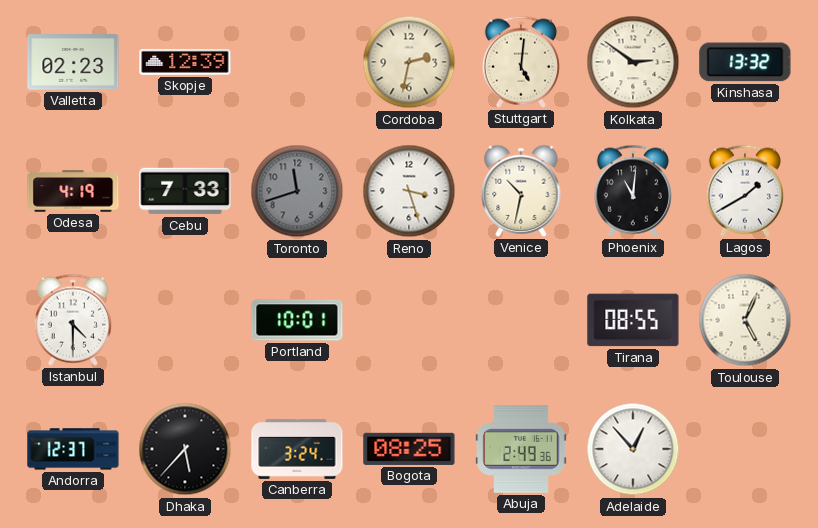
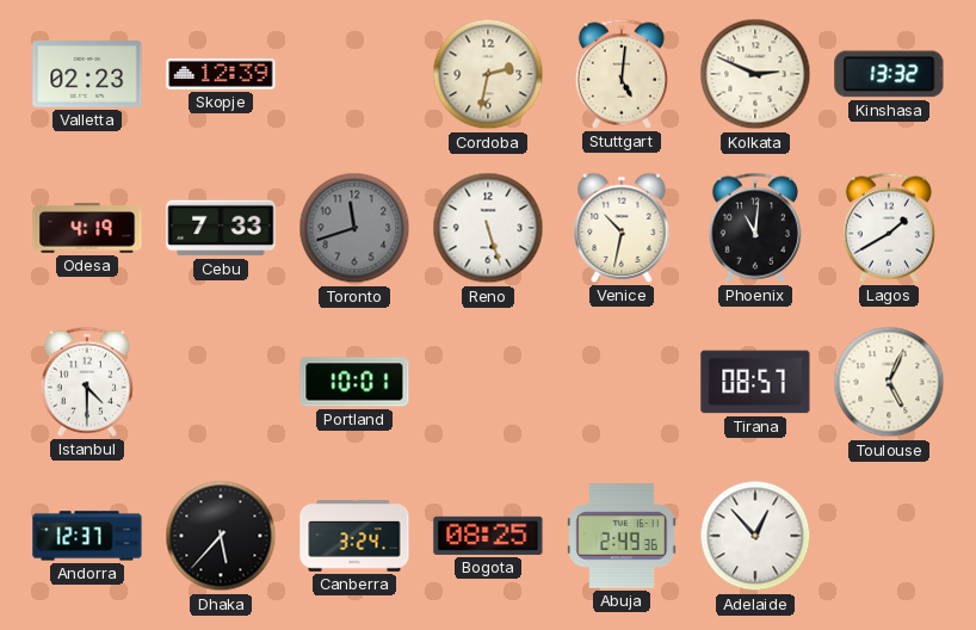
Kolkata: 2:51 -> 2:49 (755, 74)
Reno: 3:27 -> 5:27 (488, 228)
Tirana: 08:55 -> 08:57 (755, 382)
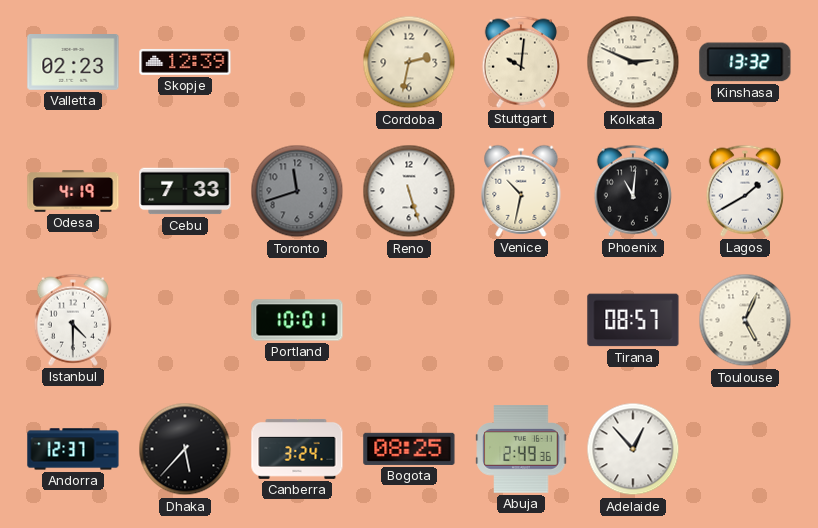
Stuttgart: 5:01 -> 10:01 (521, 62)
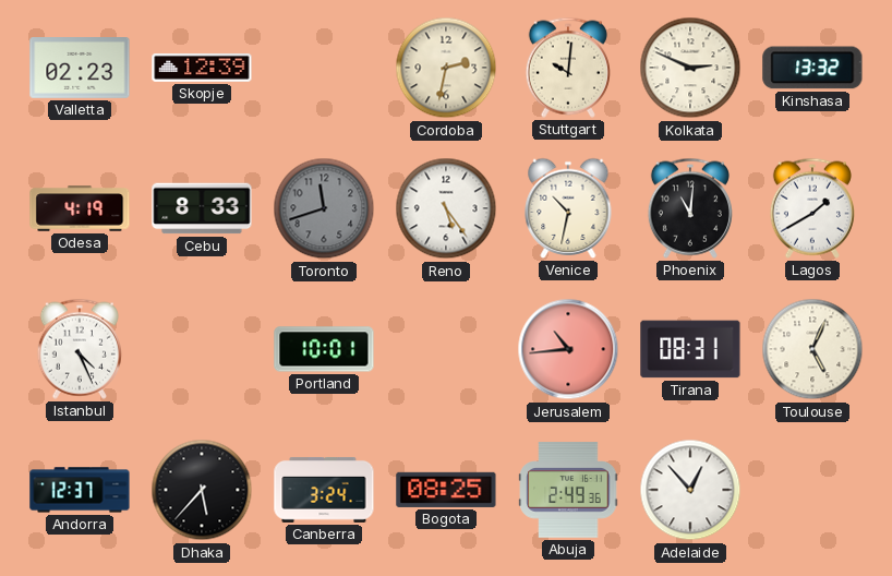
Cebu: 7:33 -> 8:33 (202, 208)
Reno: 5:27 -> 5:24 (446, 208)
Istanbul: 4:30 -> 4:26 (80, 349)
Jerusalem: none -> 10:44 (568, 349)
Tirana: 08:57 -> 08:31 (690, 349)
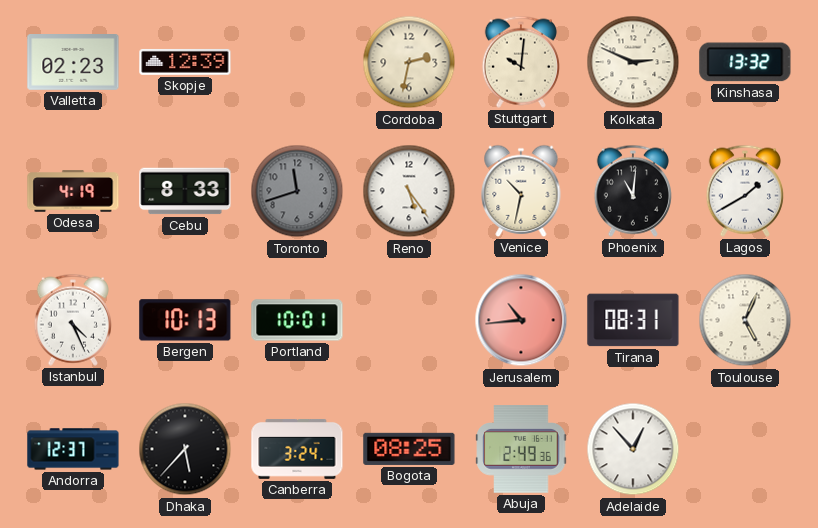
Bergen: none -> 10:13 (185, 320)
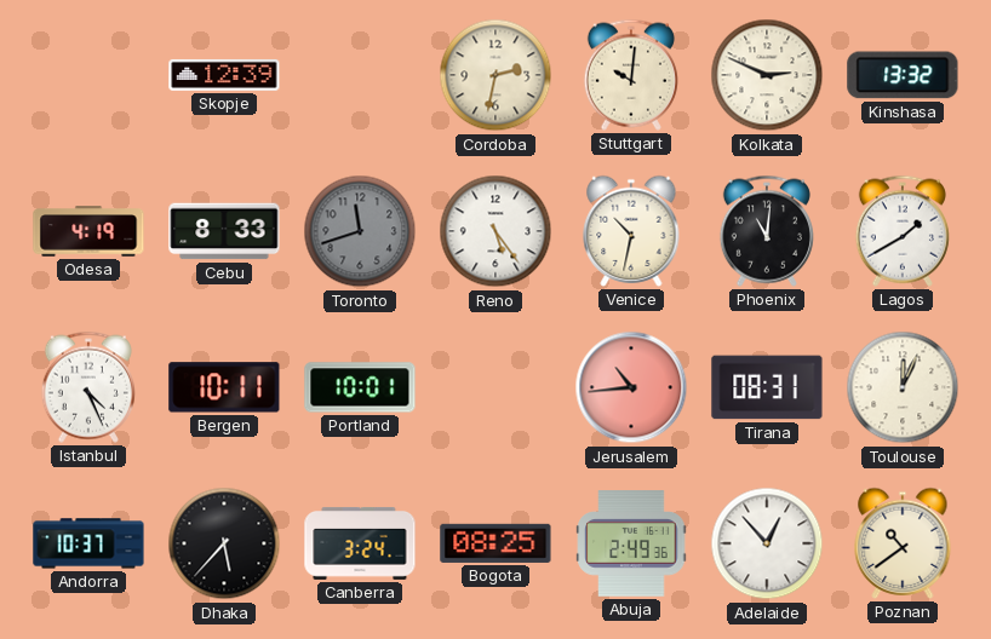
Valletta: 02:23 -> none (73, 63)
Bergen: 10:13 -> 10:11 (224, 387)
Toulouse: 5:04 -> 12:04 (903, 387)
Andorra: 12:37 -> 10:37 (88, 543)
Poznan: none -> 10:39 (903, 543)
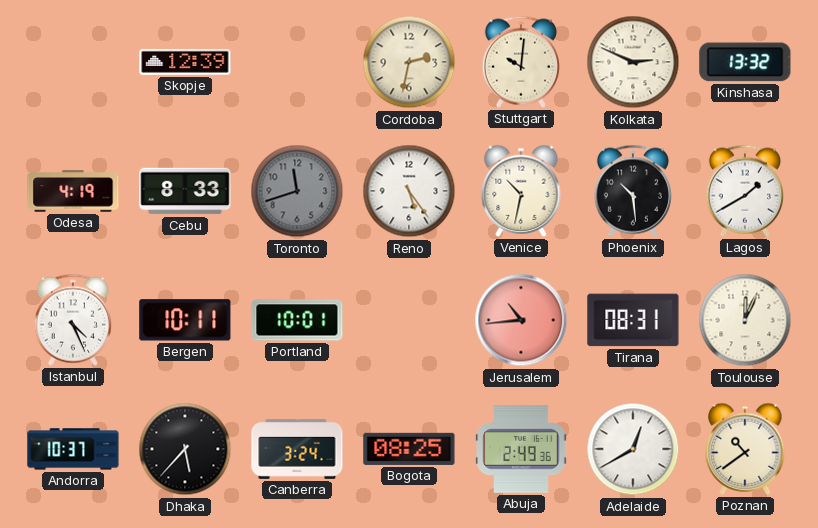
Phoenix: 11:01 -> 10:29 (633, 191)
Adelaide: 12:53 -> 12:40 (633, 449)
